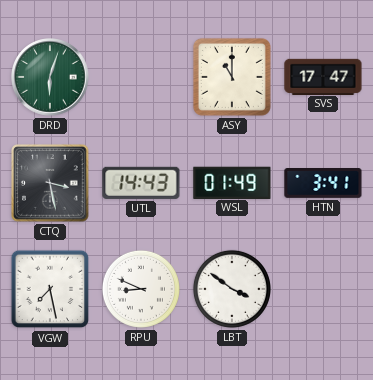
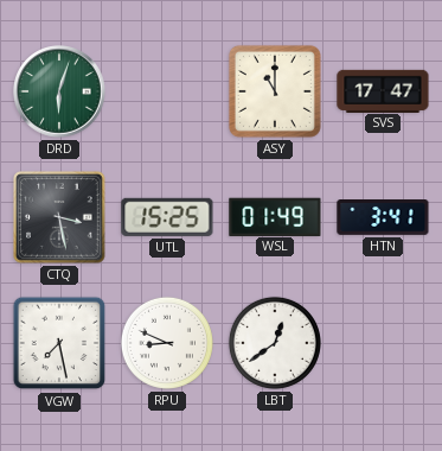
UTL: 14:43 -> 15:25 (167, 217)
LBT: 3:51 -> 12:39 (275, 343)
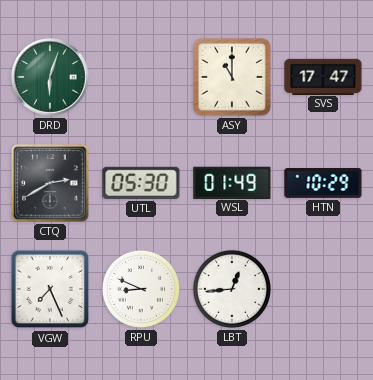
CTQ: 3:28 -> 2:40 (51, 184)
UTL: 15:25 -> 05:30 (141, 183)
HTN: 3:41 -> 10:29 (323, 184)
VGW: 7:28 -> 7:26 (50, 289)
LBT: 12:39 -> 12:44 (232, 289)
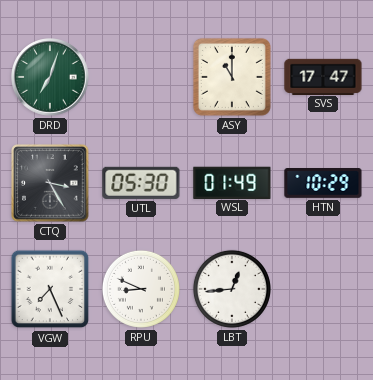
DRD: 6:03 -> 7:03 (50, 77)
CTQ: 2:40 -> 3:25 (51, 184)
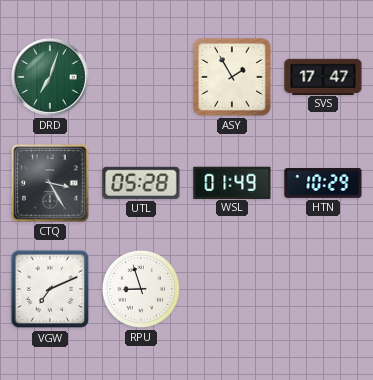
ASY: 11:00 -> 1:55 (232, 77)
UTL: 05:30 -> 05:28 (141, 183)
VGW: 7:26 -> 7:11 (50, 289)
RPU: 8:49 -> 8:57 (141, 289)
LBT: 12:44 -> none (232, 289)
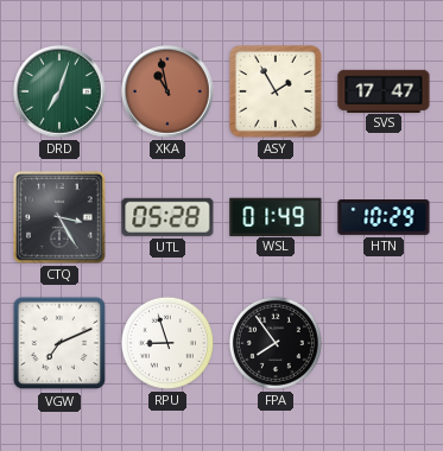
XKA: none -> 10:58 (167, 91)
FPA: none -> 7:54 (276, 343)
